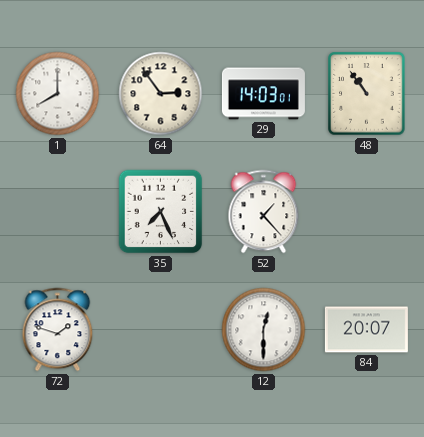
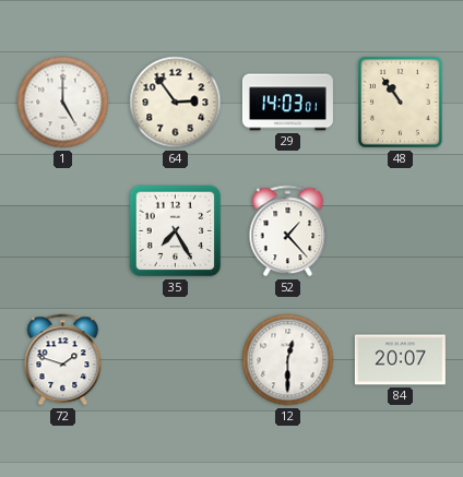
1: 8:00 -> 5:00 (63, 103)
35: 7:26 -> 7:25 (176, 231)
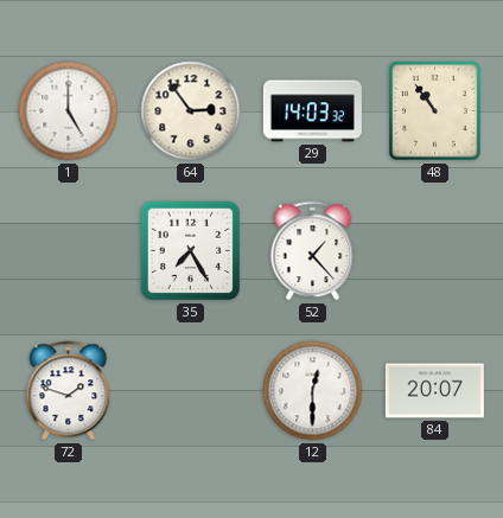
29: 14:03:01 -> 14:03:32 (312, 111)
